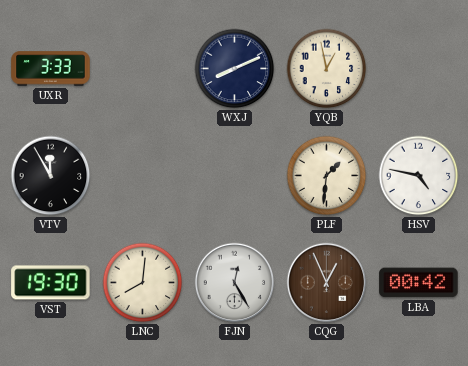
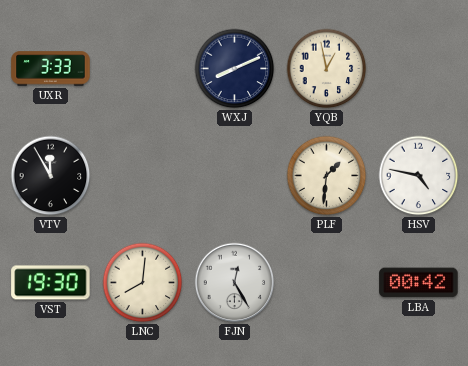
CQG: 12:56 -> none (327, 283)
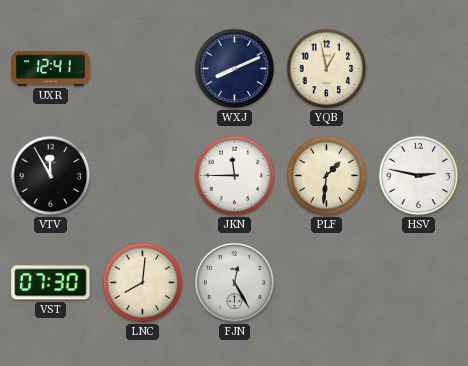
UXR: 3:33 -> 12:41 (51, 69)
JKN: none -> 11:45 (235, 176)
HSV: 4:47 -> 2:47 (419, 176)
VST: 19:30 -> 07:30 (51, 283)
LBA: 00:42 -> none (419, 283)
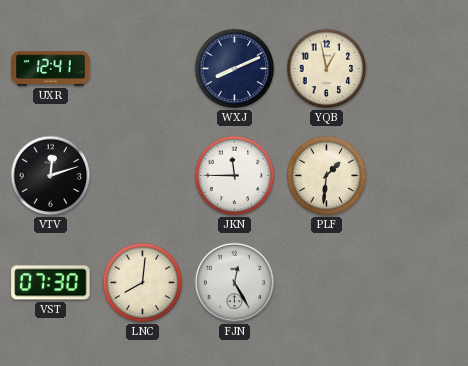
VTV: 11:55 -> 12:12 (51, 176)
HSV: 2:47 -> none (419, 176)
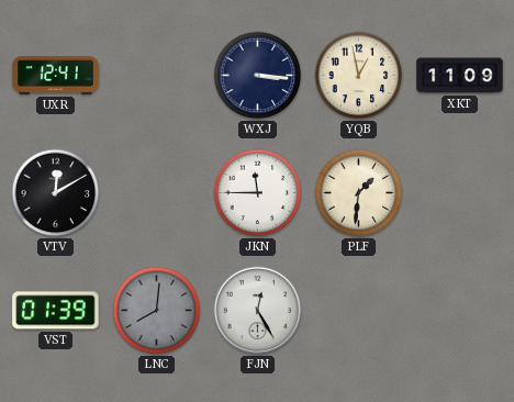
WXJ: 8:11 -> 3:16 (258, 76)
XKT: none -> 11:09 (460, 76)
VTV: 12:12 -> 12:10 (56, 193)
VST: 07:30 -> 01:39 (56, 311)
LNC dial: cream -> grey (157, 311)
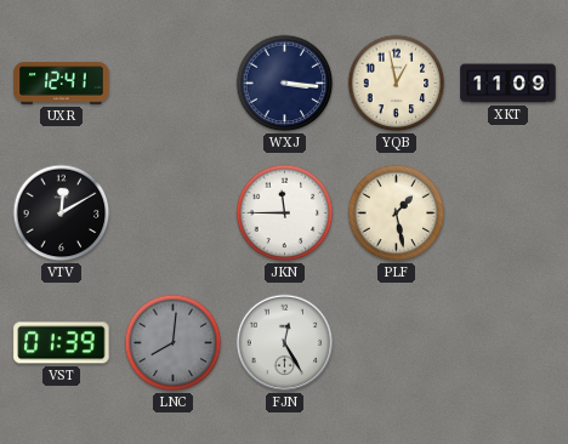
PLF: 1:31 -> 1:28 (397, 214)
